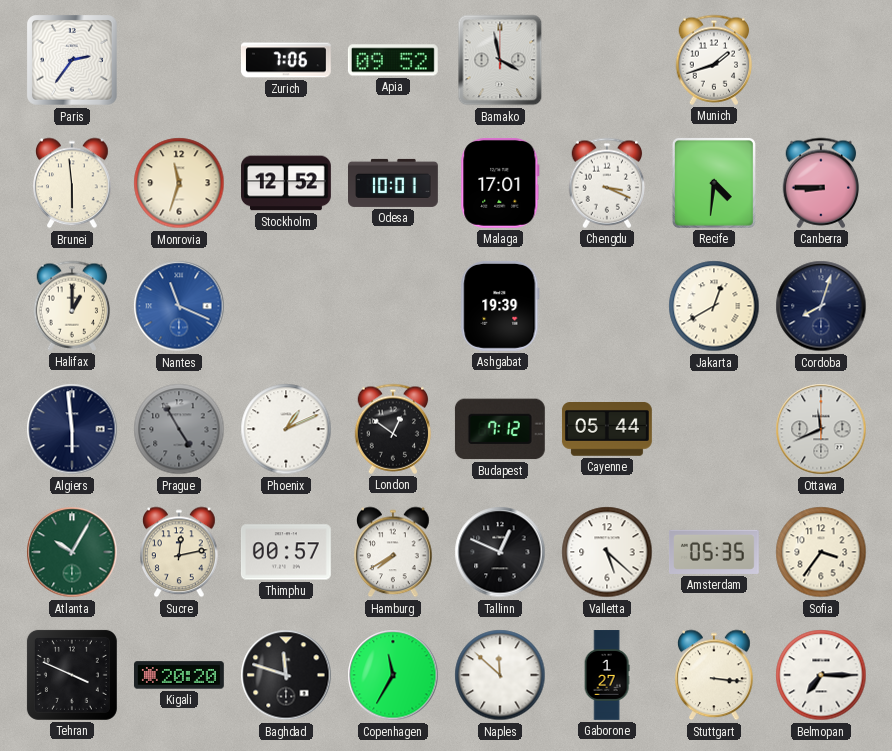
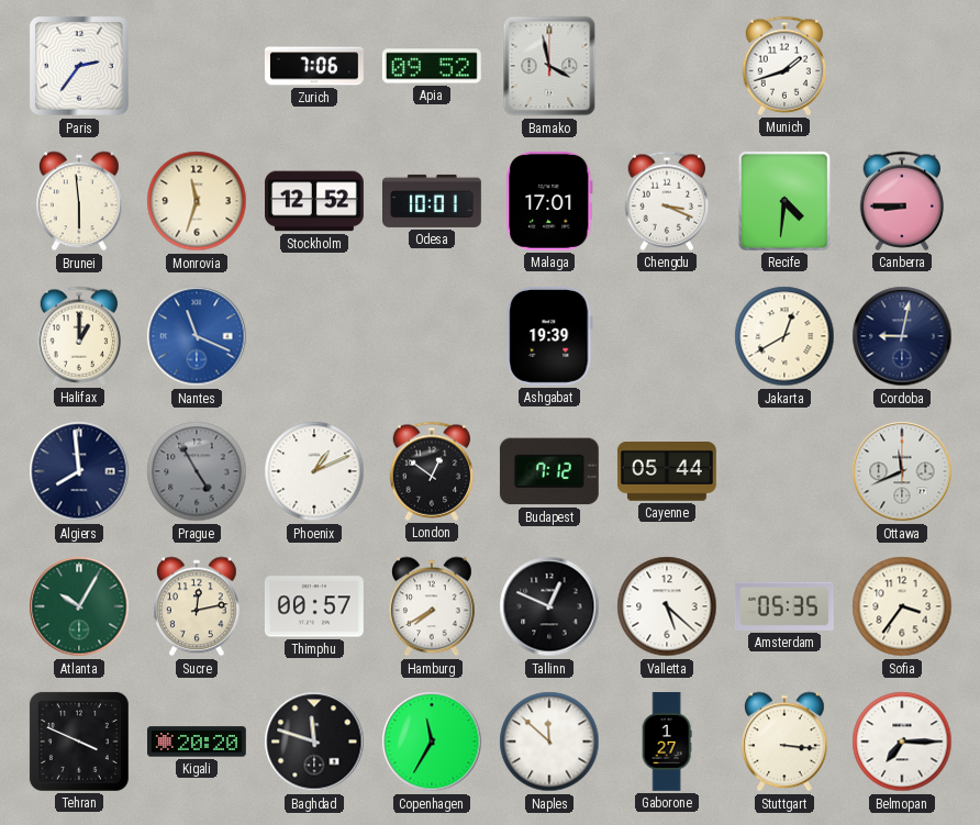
Cordoba: 8:03 -> 9:02 (902, 336)
Algiers: 5:59 -> 7:59 (79, 471)
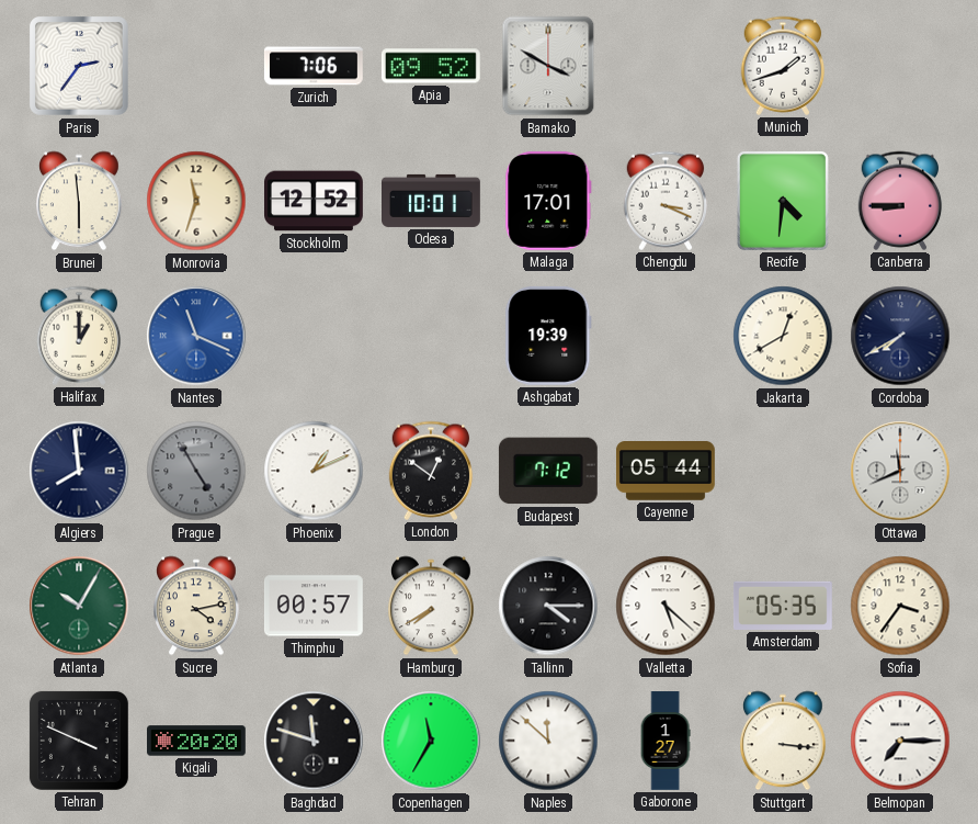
Bamako: 3:58 -> 3:50 (548, 66)
Cordoba: 9:02 -> 7:40 (900, 336)
Sucre: 12:13 -> 4:13 (197, 606)
Tallinn: 12:49 -> 4:15 (548, 606)
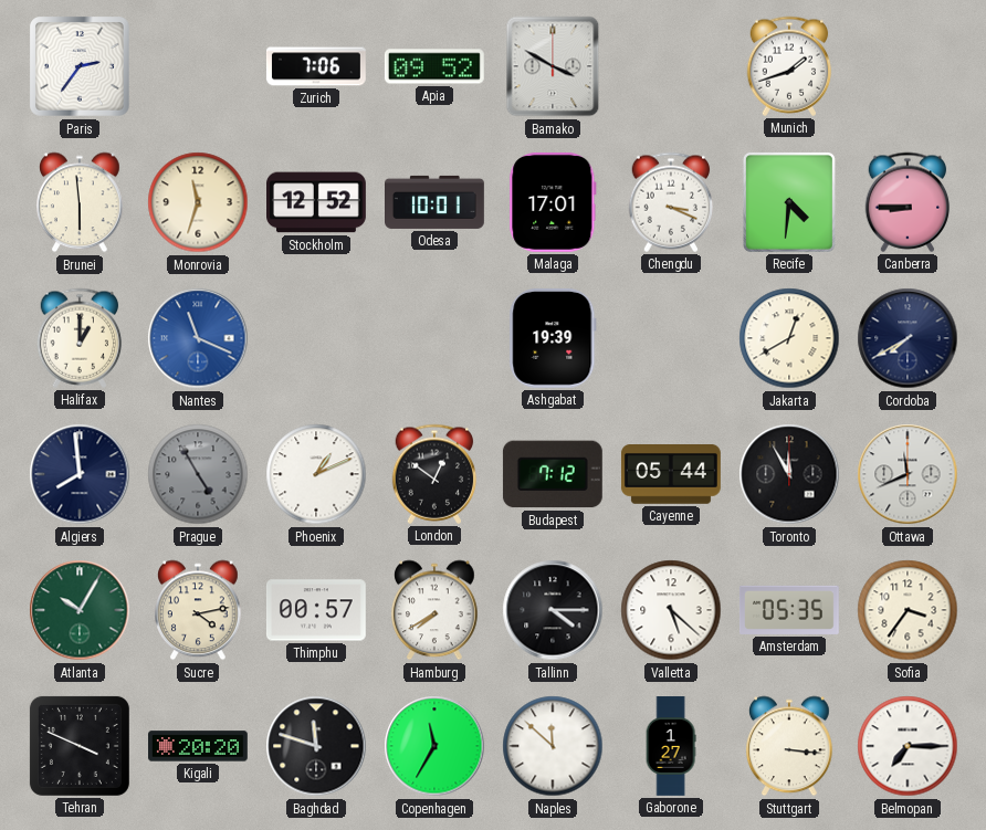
Toronto: none -> 11:55 (789, 474)
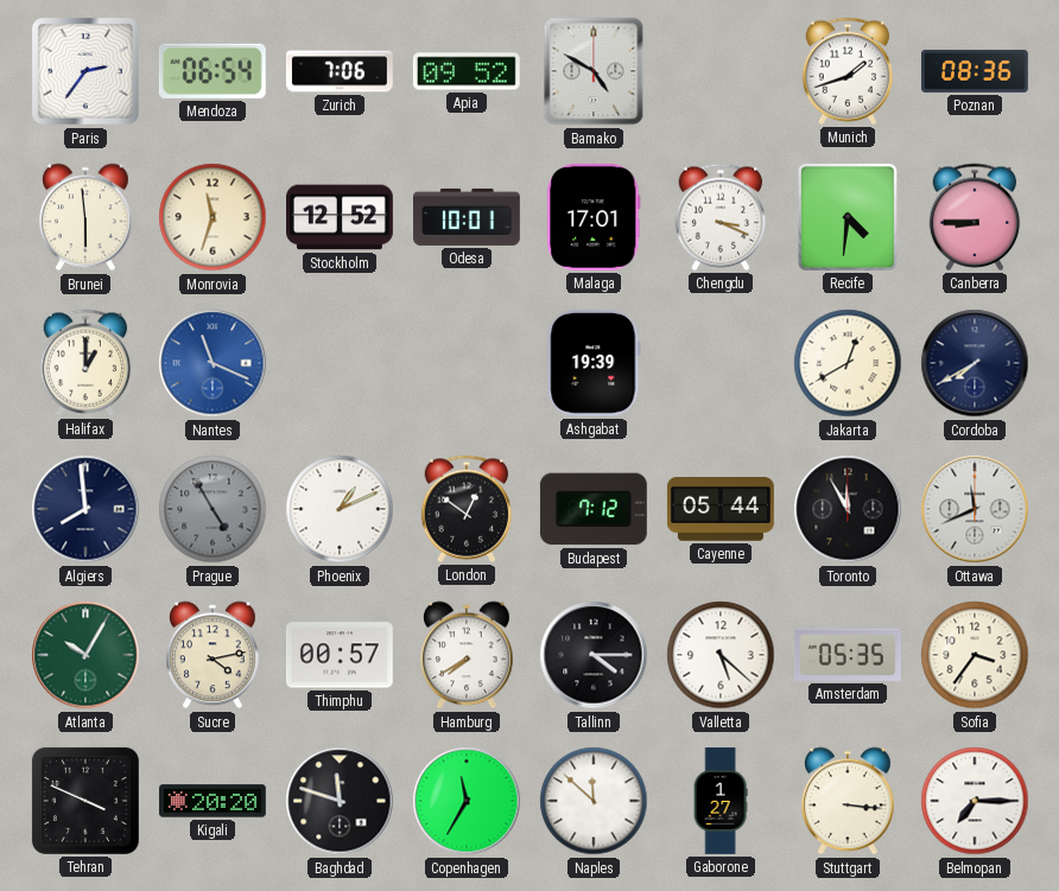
Mendoza: none -> 06:54 (213, 71)
Bamako: 3:50 -> 4:50 (594, 71)
Poznan: none -> 08:36 (976, 71)
